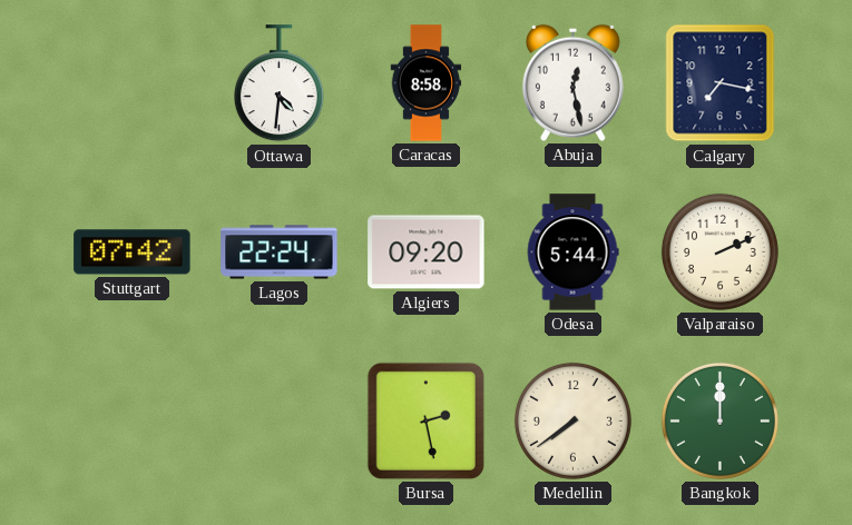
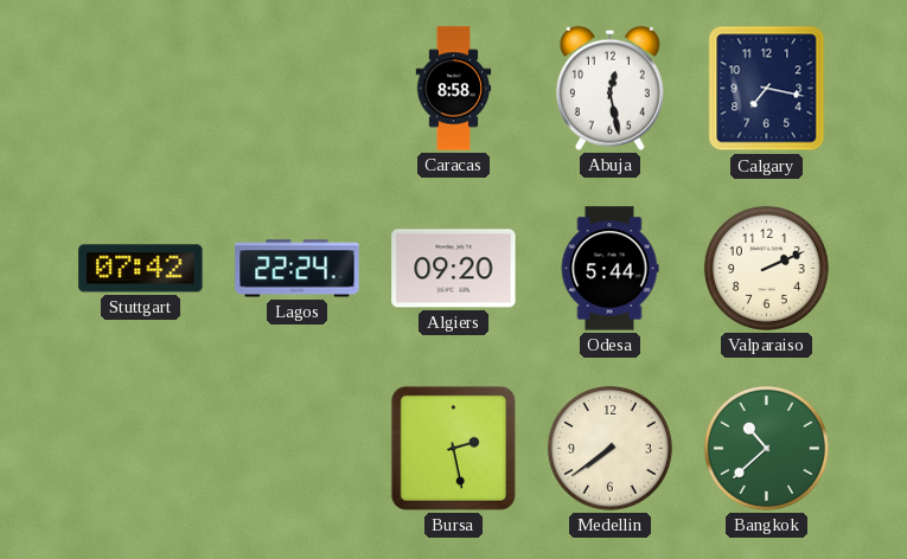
Ottawa: 4:31 -> none (278, 83)
Bangkok: 12:00 -> 10:38 (766, 448)
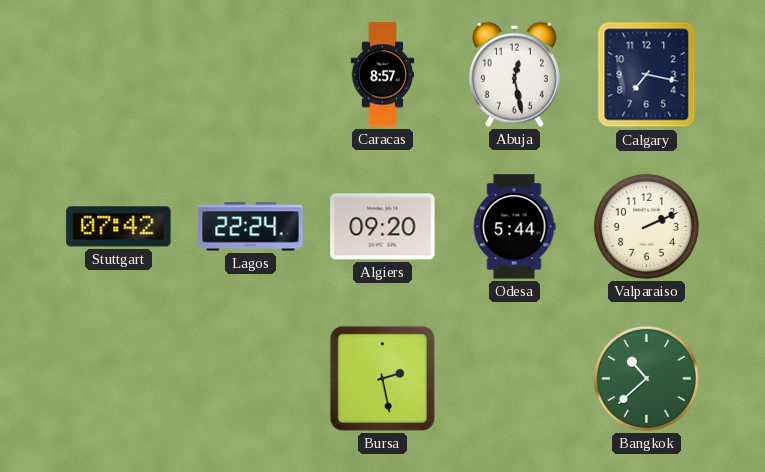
Caracas: 8:58 -> 8:57 (383, 75)
Medellin: 7:39 -> none (609, 448)
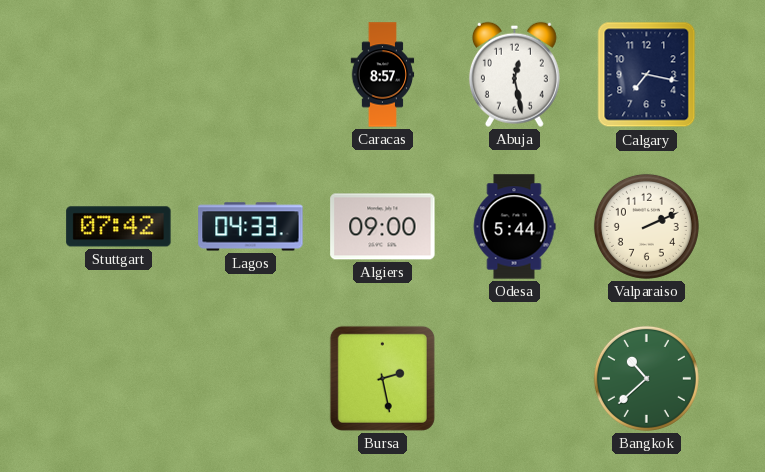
Lagos: 22:24 -> 04:33 (251, 227)
Algiers: 09:20 -> 09:00 (383, 227)
